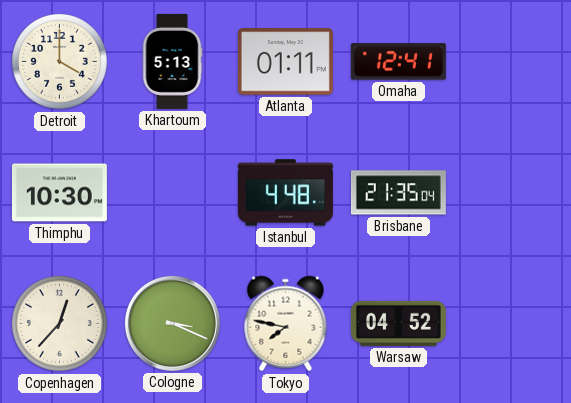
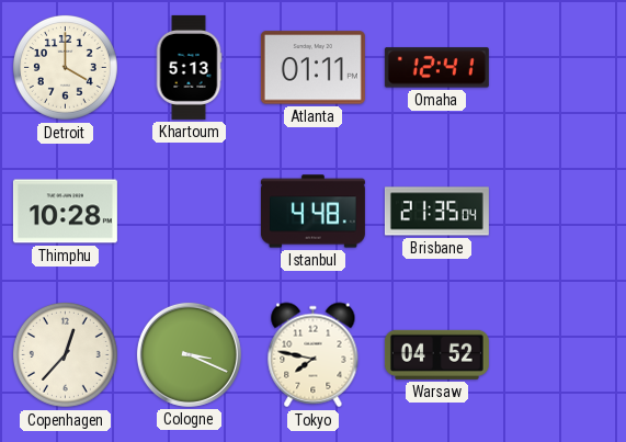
Thimphu: 10:30 -> 10:28 (65, 212)
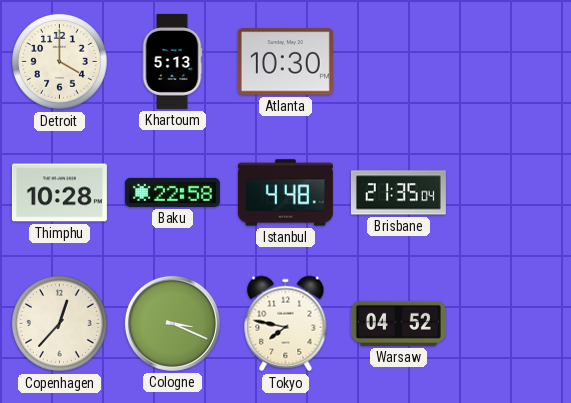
Atlanta: 01:11 -> 10:30 (285, 62)
Omaha: 12:41 -> none (436, 68)
Baku: none -> 22:58 (172, 192)
